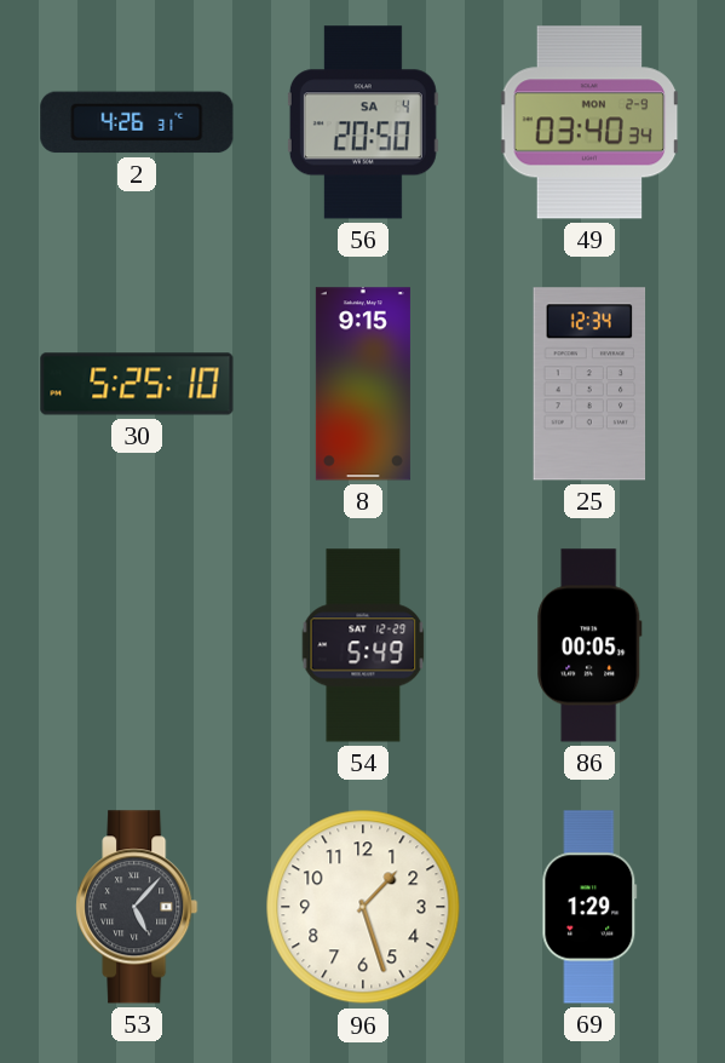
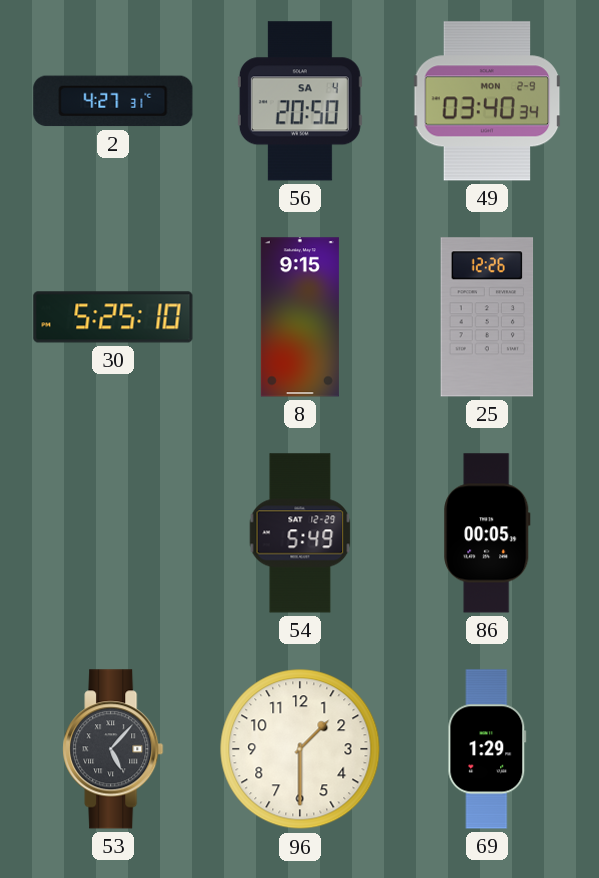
2: 4:26 -> 4:27 (113, 101)
25: 12:34 -> 12:26 (487, 317)
96: 1:27 -> 1:30 (300, 749)
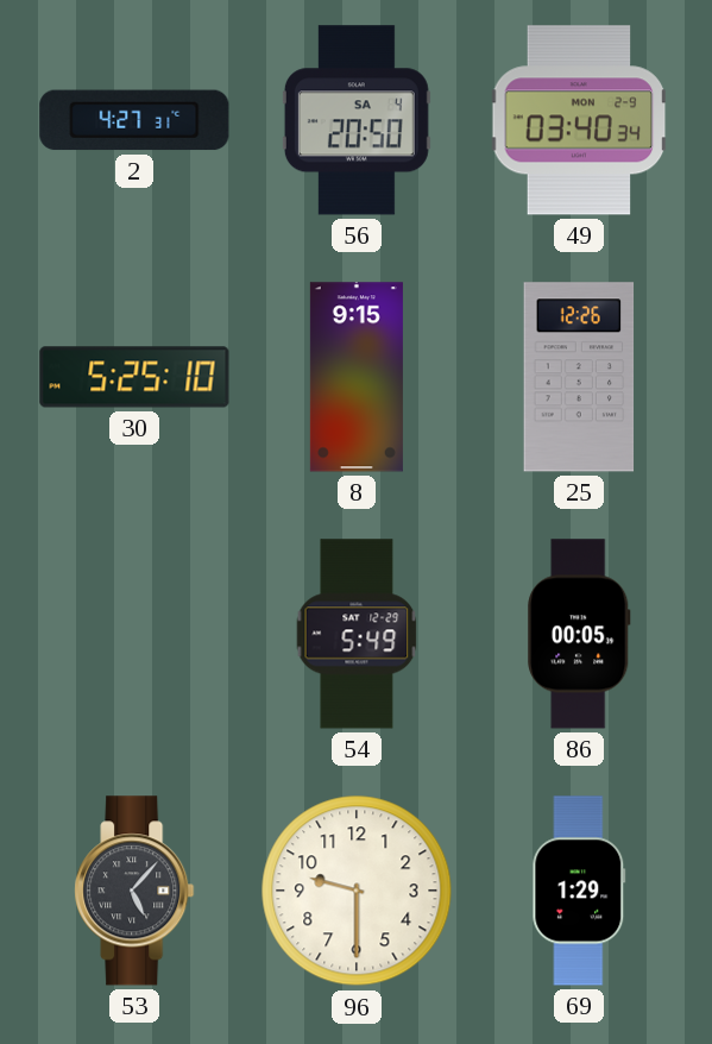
96: 1:30 -> 9:30 (357, 891)
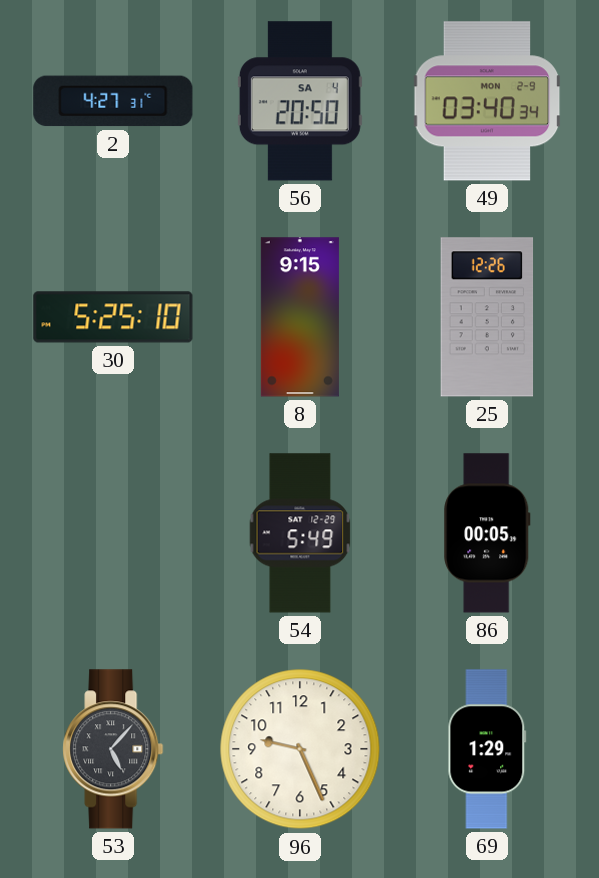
96: 9:30 -> 9:26 (300, 749)
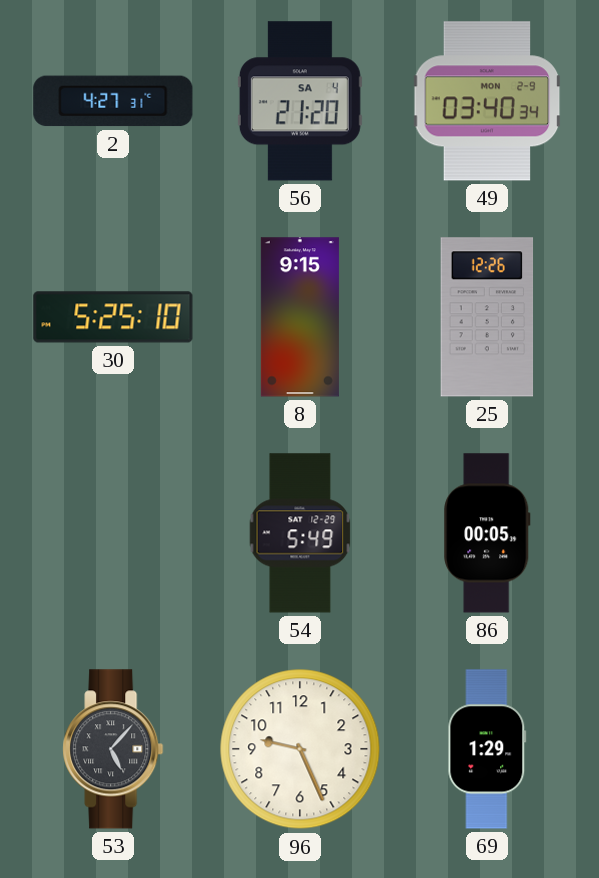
56: 20:50 -> 21:20 (300, 101)
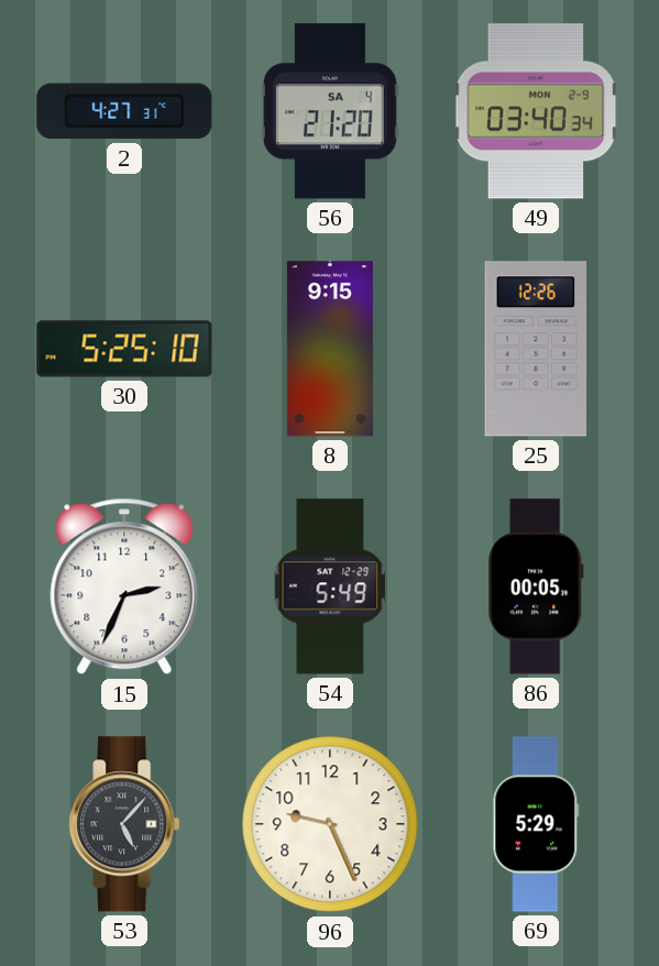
15: none -> 2:34 (124, 586)
69: 1:29 -> 5:29 (536, 824)
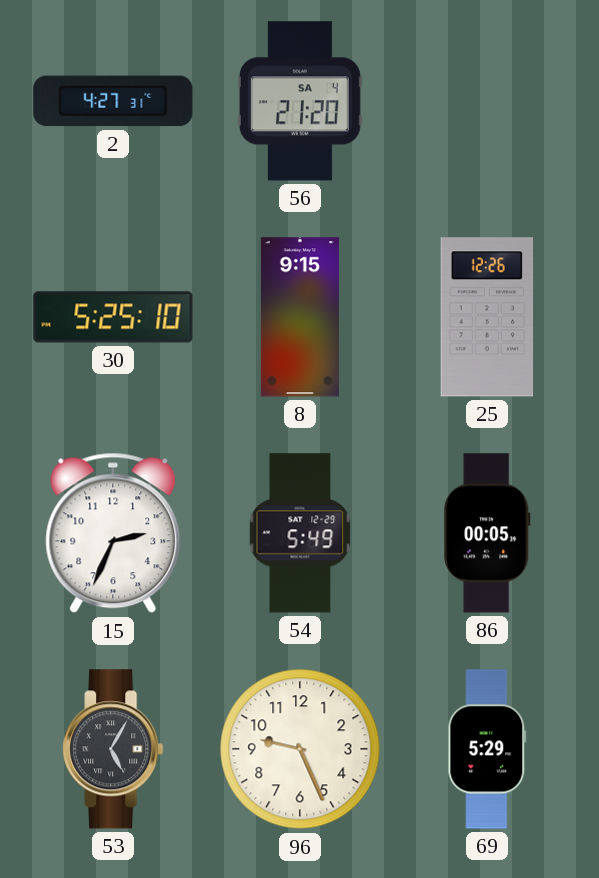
49: 03:40 -> none (536, 111)
53: 5:07 -> 5:05 (113, 749)
